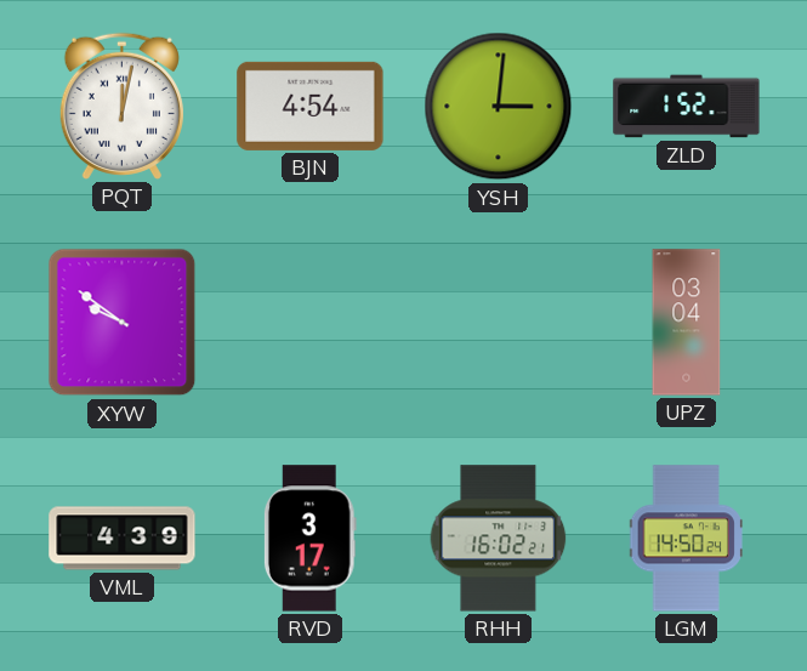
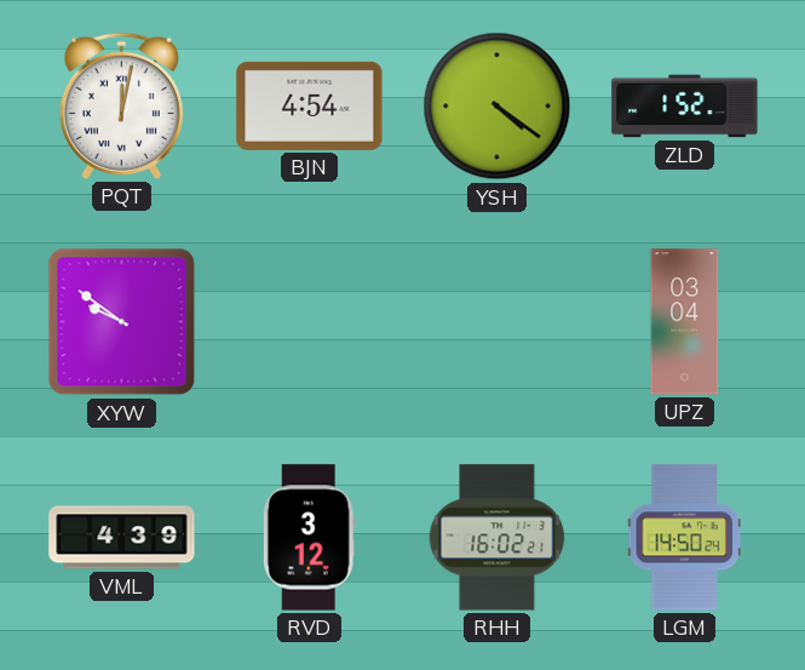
YSH: 3:01 -> 4:21 (498, 107)
RVD: 3:17 -> 3:12 (309, 538)
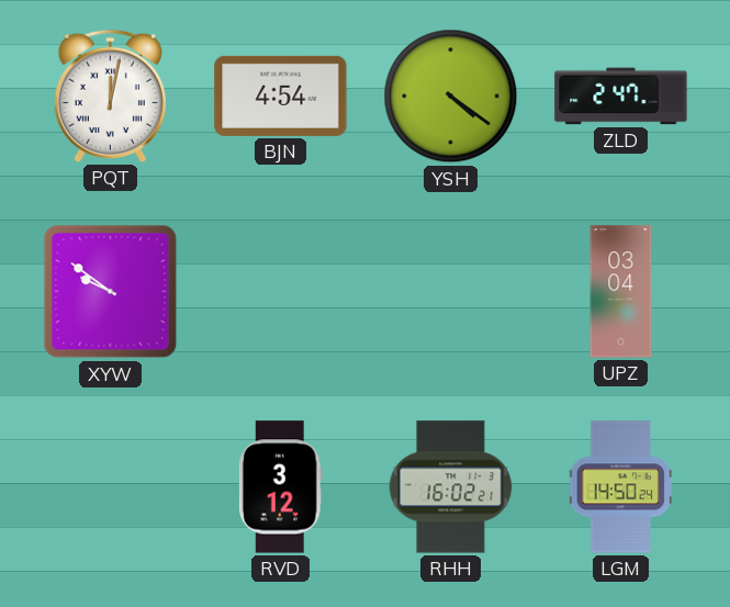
ZLD: 1:52 -> 2:47 (621, 97)
VML: 4:39 -> none (122, 538)
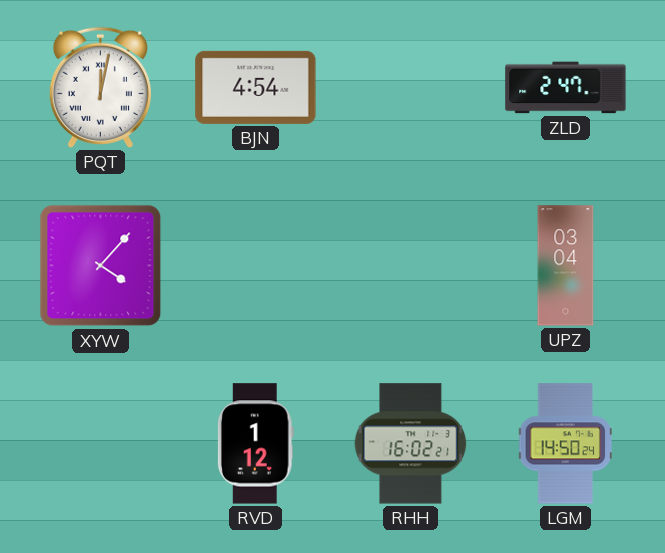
YSH: 4:21 -> none (451, 97)
XYW: 9:51 -> 4:07 (101, 266)
RVD: 3:12 -> 1:12 (255, 444)
